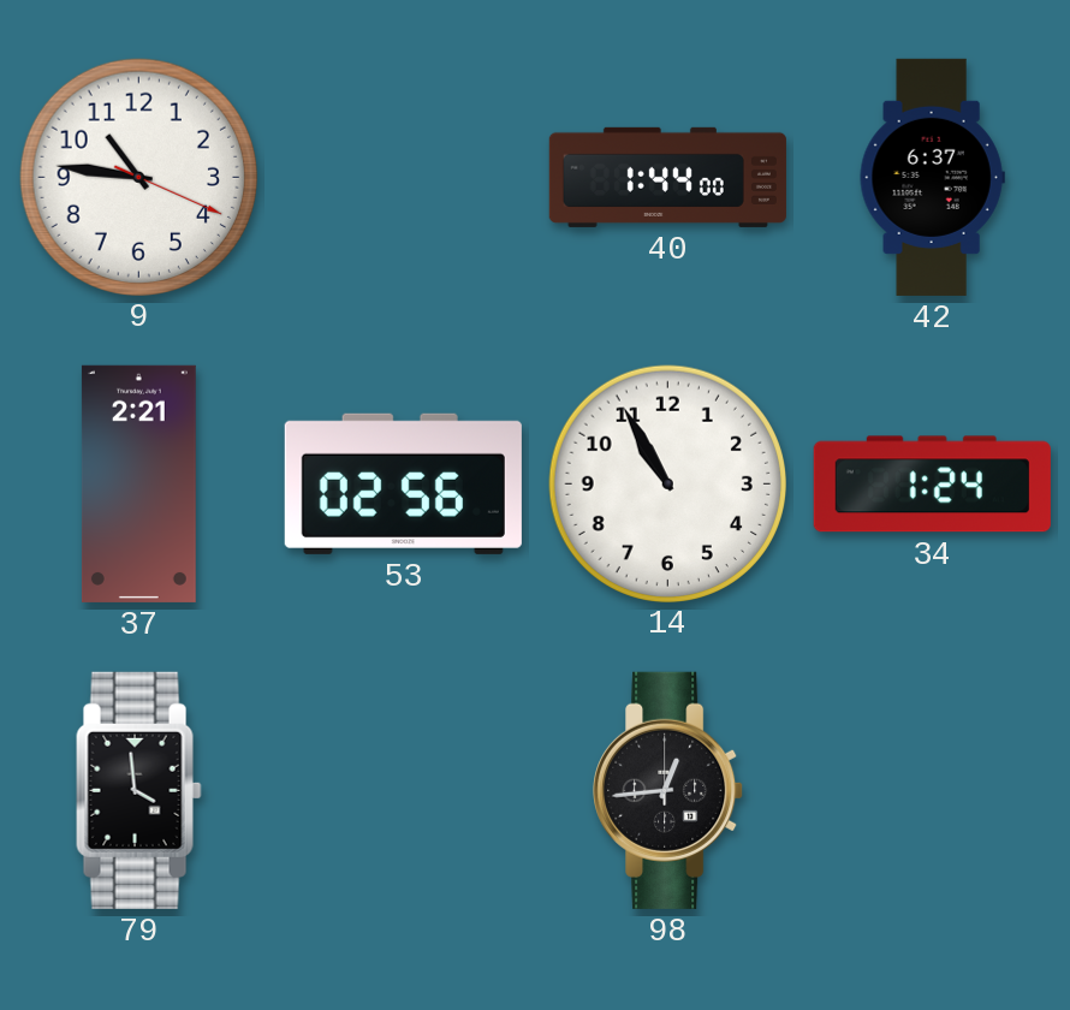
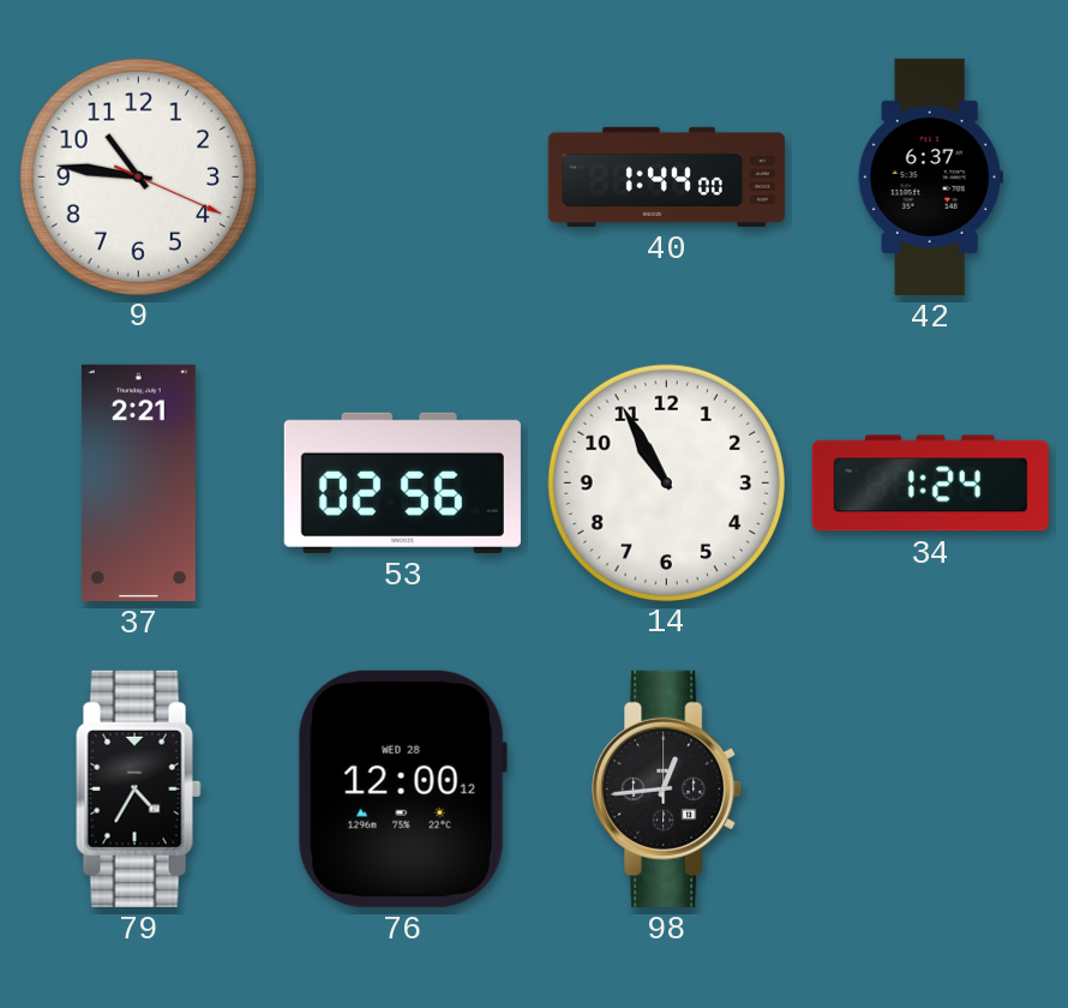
79: 3:59 -> 4:35 (139, 788)
76: none -> 12:00 (402, 788)
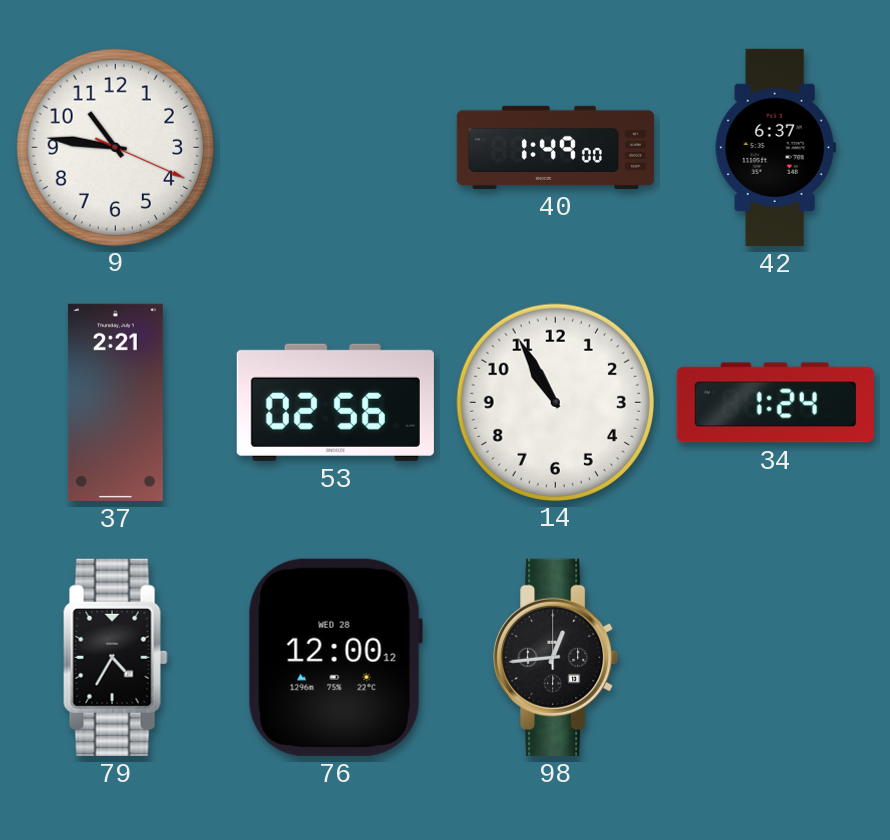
40: 1:44 -> 1:49 (555, 147)
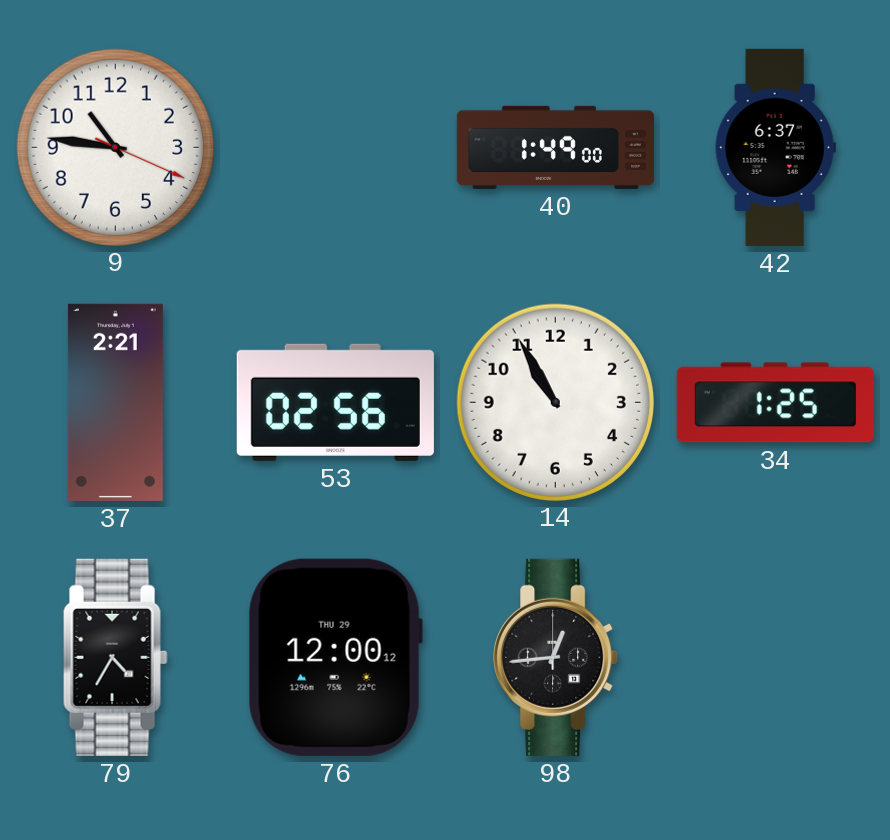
34: 1:24 -> 1:25 (775, 403)
76 date: WED 28 -> THU 29 (335, 657)
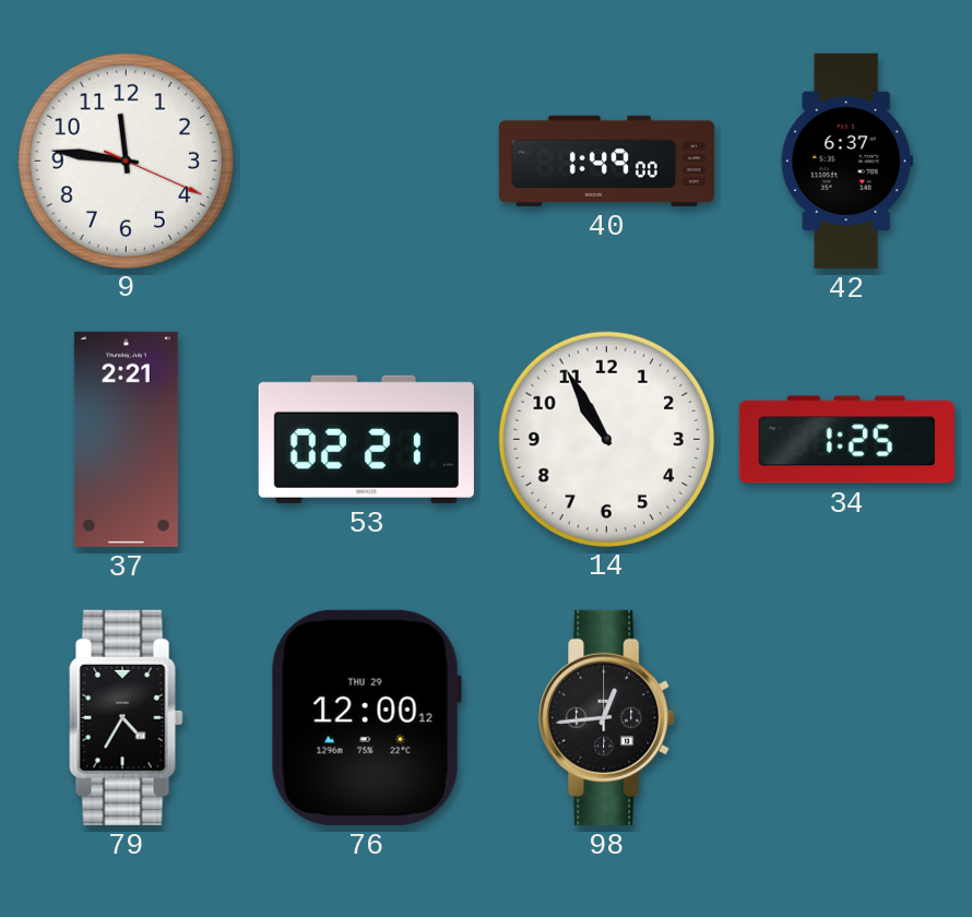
9: 10:46 -> 11:46 (126, 160)
53: 02:56 -> 02:21 (366, 439)
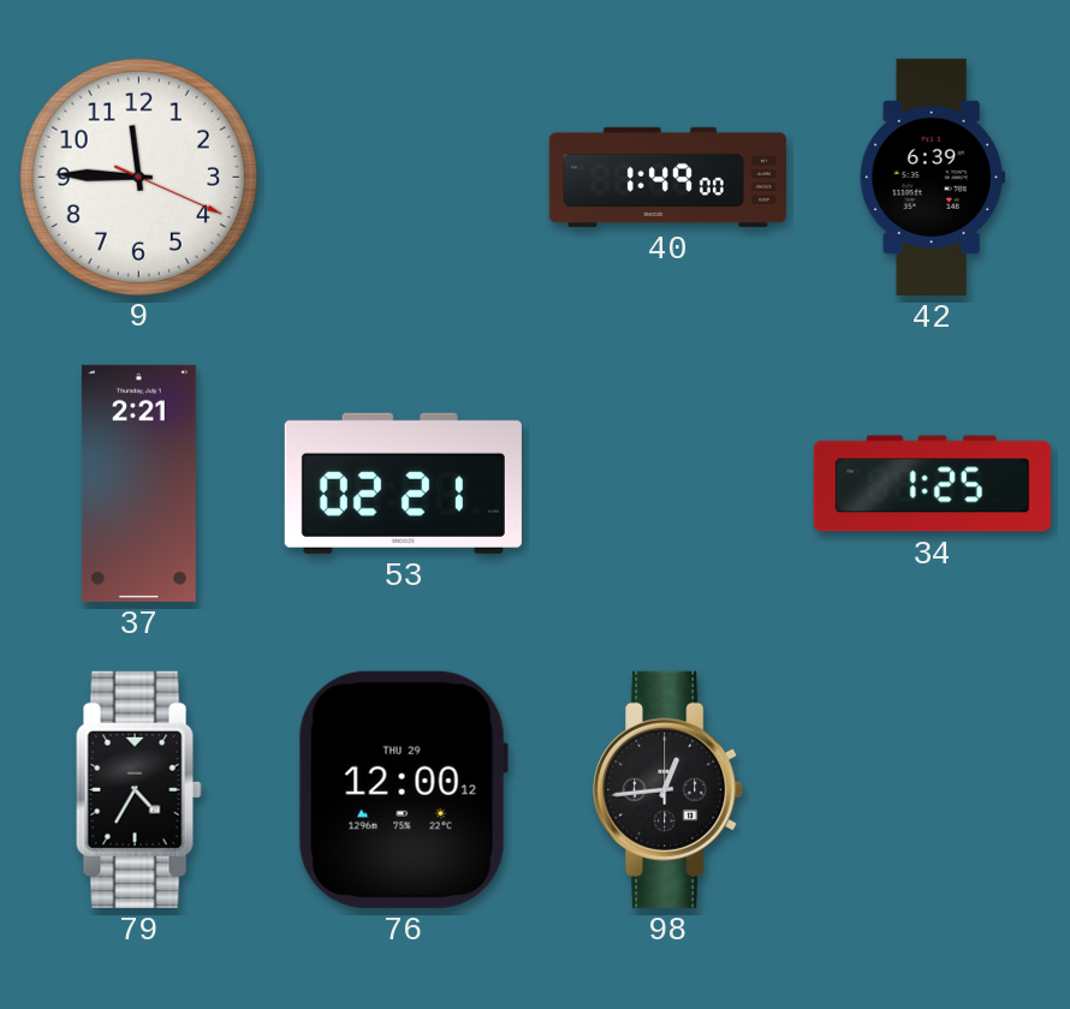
9: 11:46 -> 11:45 (138, 177)
42: 6:37 -> 6:39 (932, 177)
14: 10:55 -> none (606, 439)
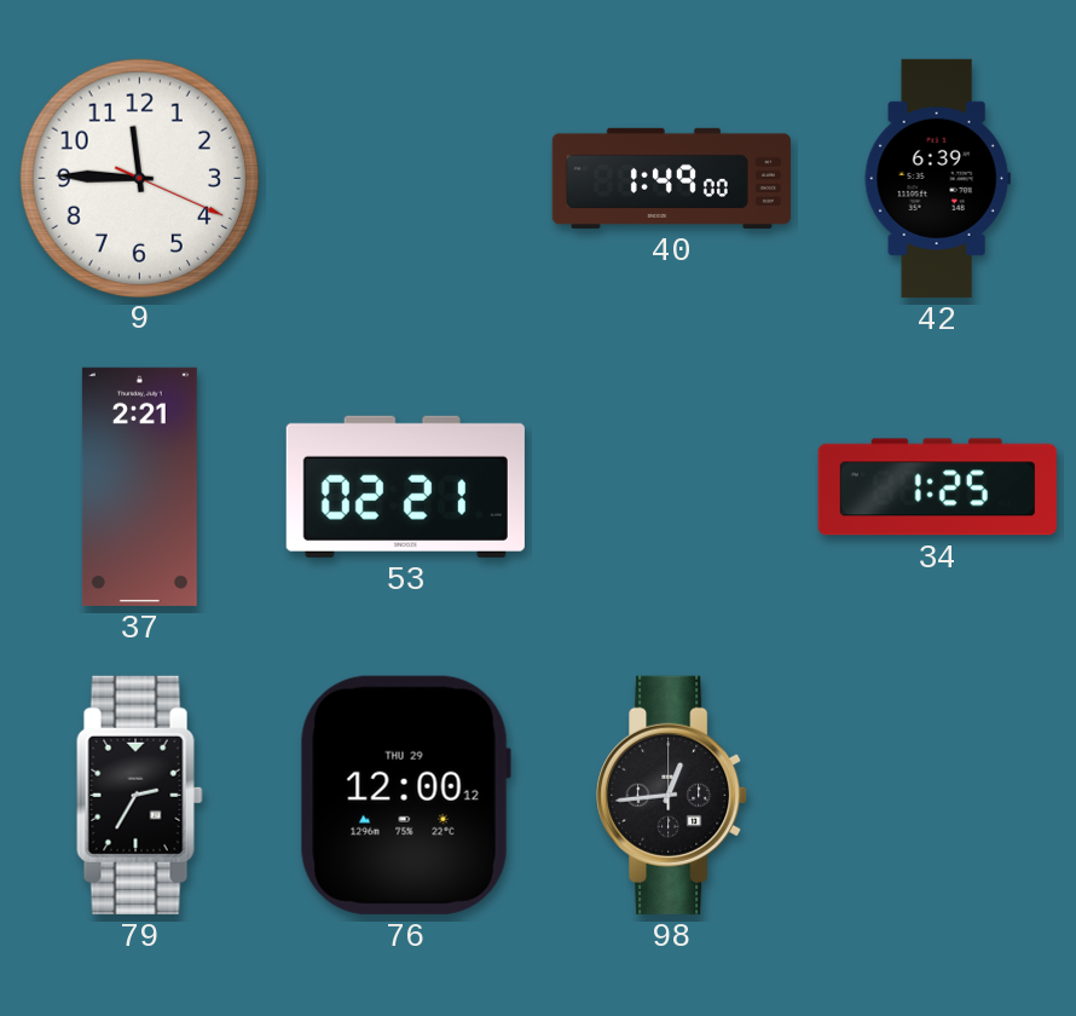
79: 4:35 -> 2:35 (140, 795)
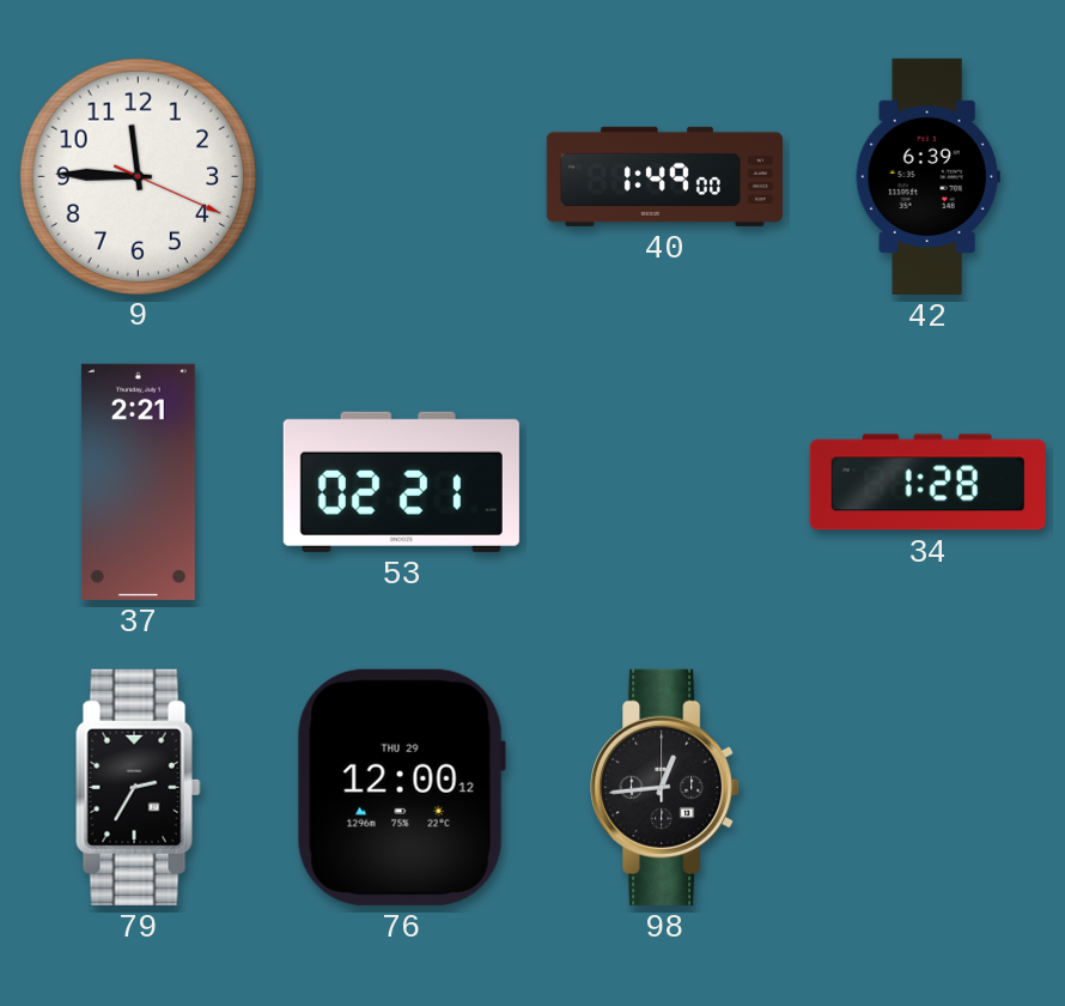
34: 1:25 -> 1:28 (927, 483)
